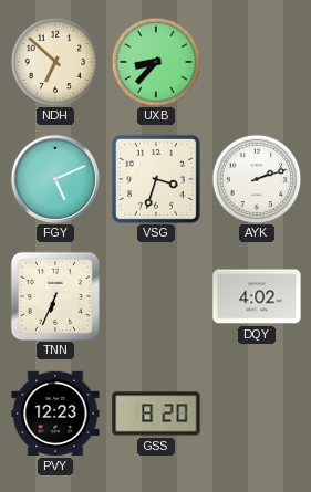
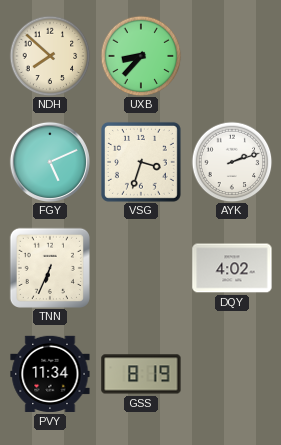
NDH: 6:52 -> 7:52 (50, 56)
PVY: 12:23 -> 11:34 (50, 374)
GSS: 8:20 -> 8:19 (141, 374)
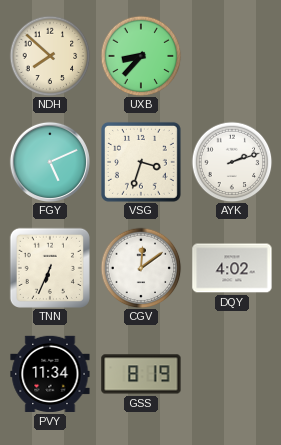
CGV: none -> 12:09 (141, 268)
